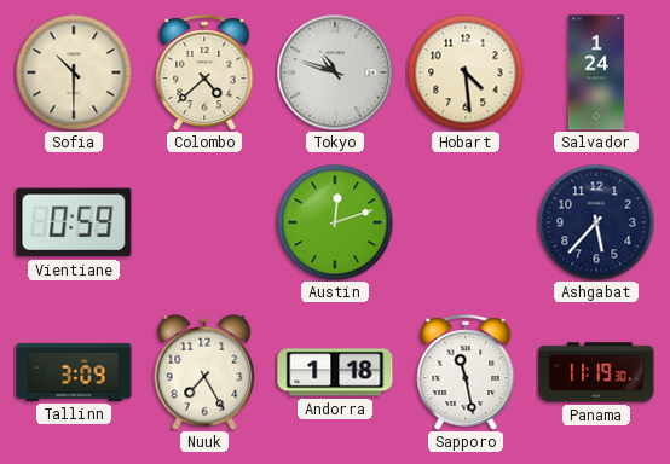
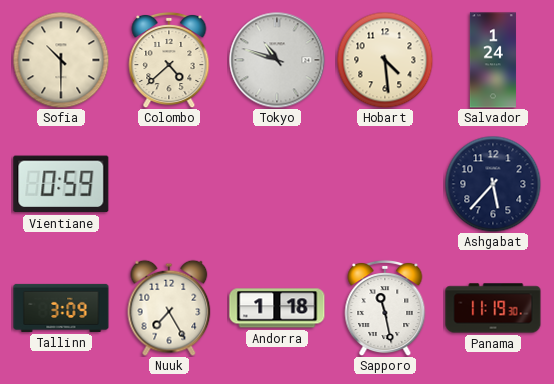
Austin: 12:12 -> none (335, 222)
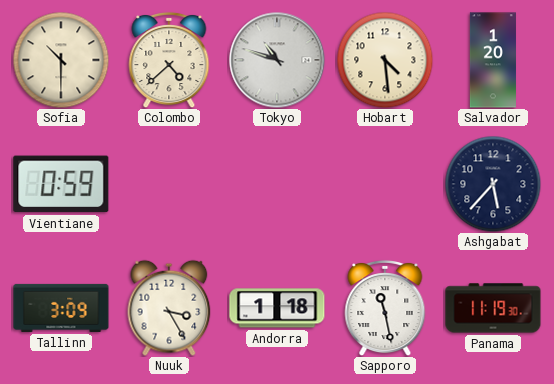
Salvador: 1:24 -> 1:20 (493, 60)
Nuuk: 7:25 -> 3:25 (169, 308)
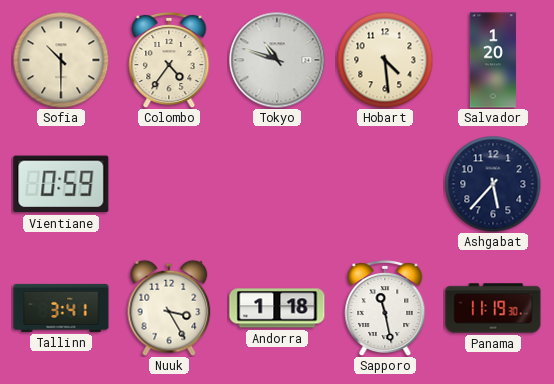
Colombo: 4:38 -> 4:36 (169, 60)
Tallinn: 3:09 -> 3:41 (61, 308)
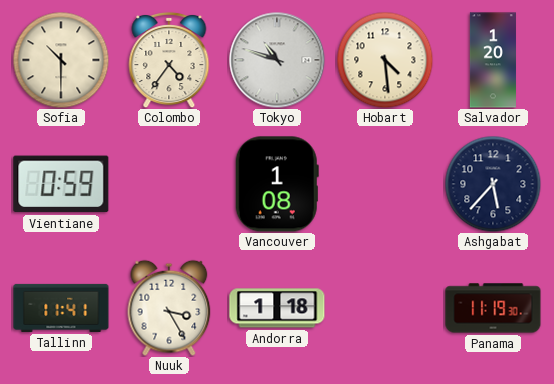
Vancouver: none -> 1:08 (277, 184)
Tallinn: 3:41 -> 11:41 (61, 308)
Sapporo: 11:28 -> none (385, 308)
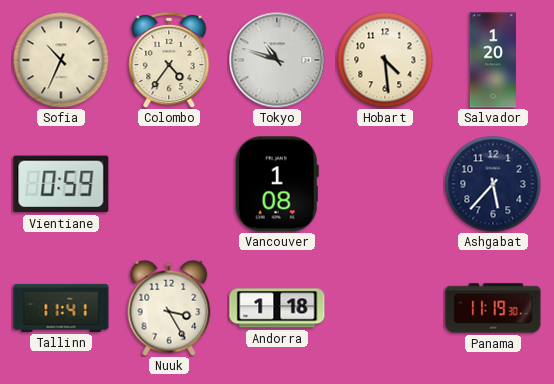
Sofia: 10:30 -> 10:34 (61, 60)
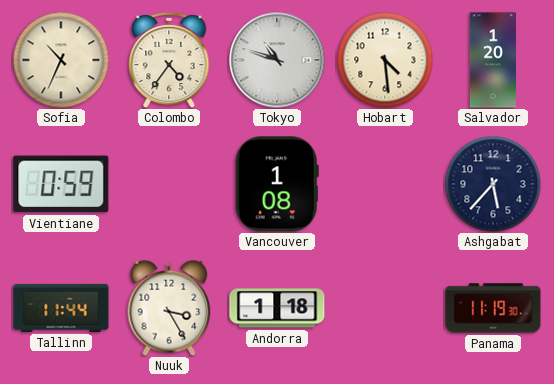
Tallinn: 11:41 -> 11:44 (61, 308)
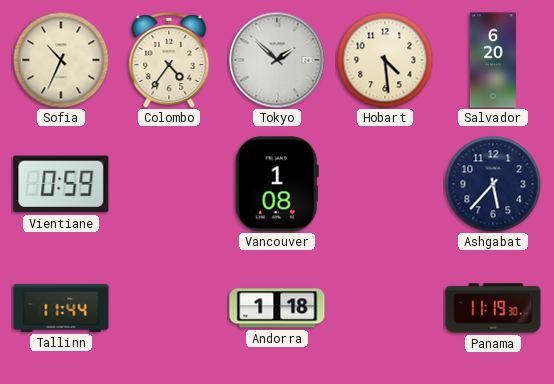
Tokyo: 10:48 -> 1:52 (277, 60)
Salvador: 1:20 -> 6:20 (493, 60)
Nuuk: 3:25 -> none (169, 308)
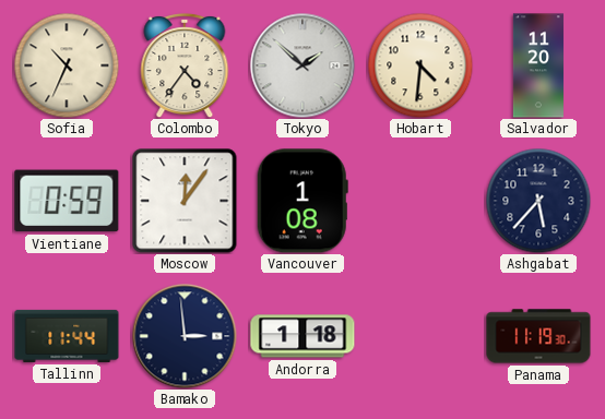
Hobart: 4:29 -> 4:31 (420, 65)
Salvador: 6:20 -> 11:20 (538, 65)
Moscow: none -> 12:06 (185, 201)
Bamako: none -> 2:59 (185, 336)
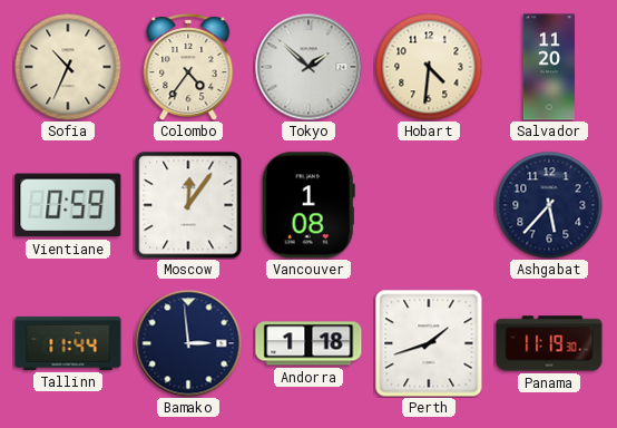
Perth: none -> 1:42 (429, 343)
